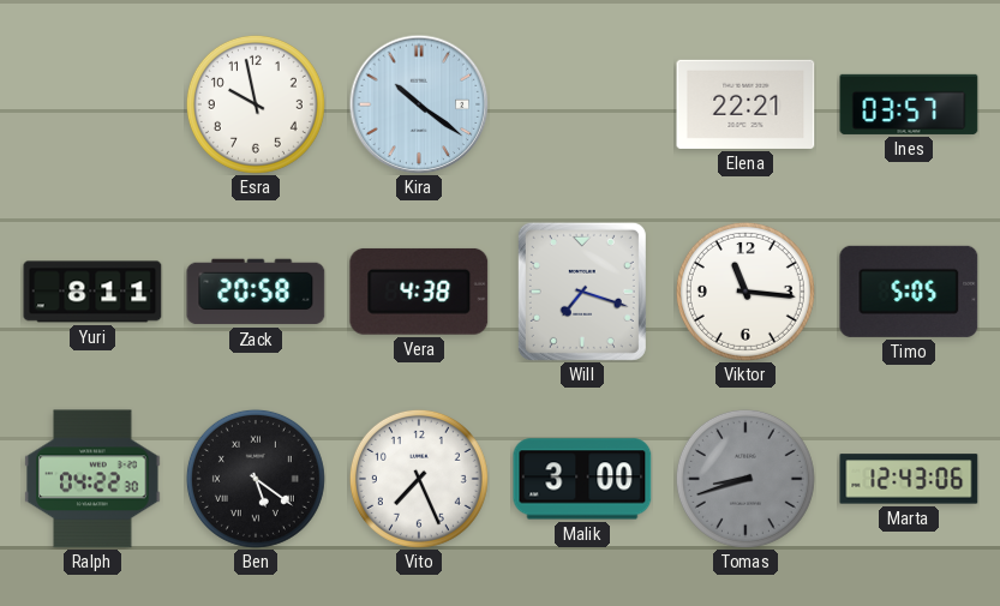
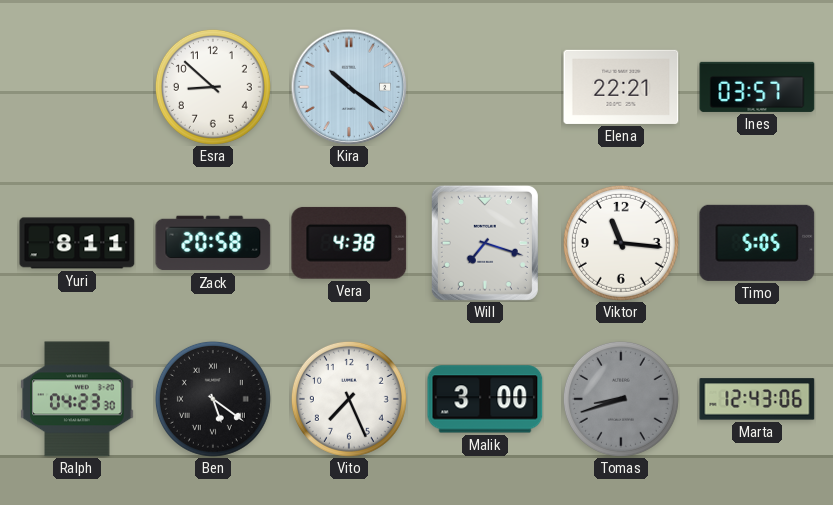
Esra: 9:58 -> 8:52 (213, 87)
Ralph: 04:22 -> 04:23 (77, 399)
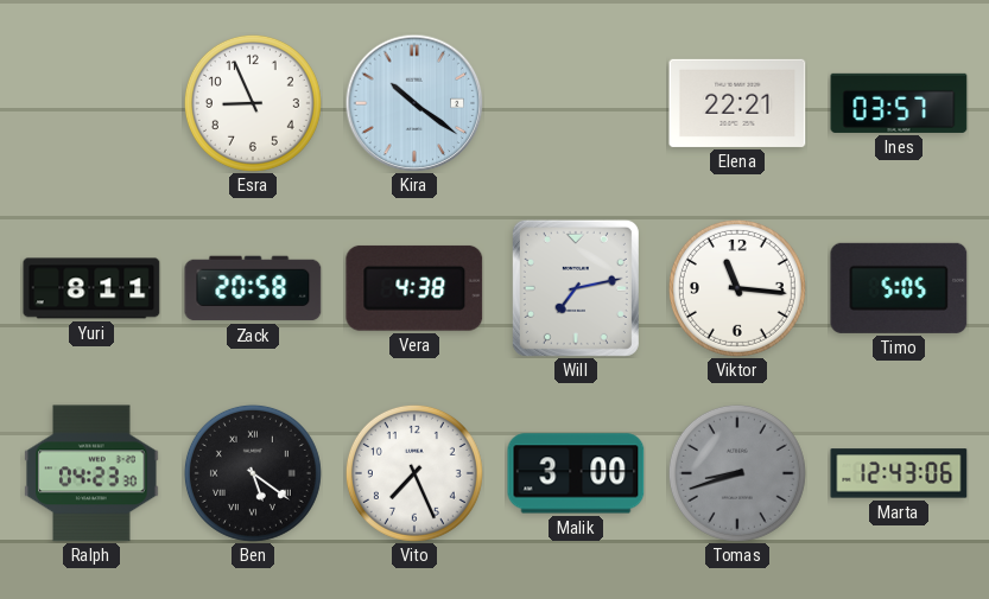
Esra: 8:52 -> 8:56 (253, 103)
Will: 7:18 -> 7:13 (576, 288)
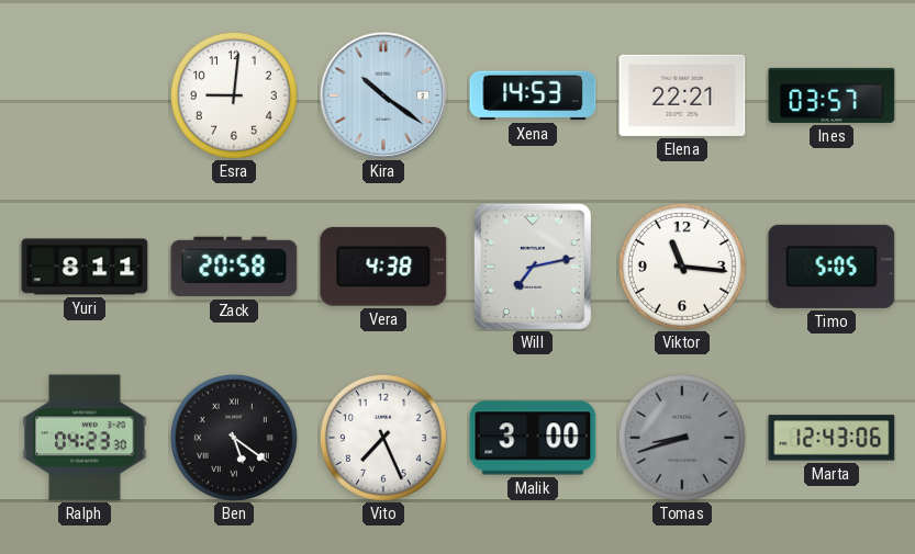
Esra: 8:56 -> 9:01 (234, 95)
Xena: none -> 14:53 (533, 95)
